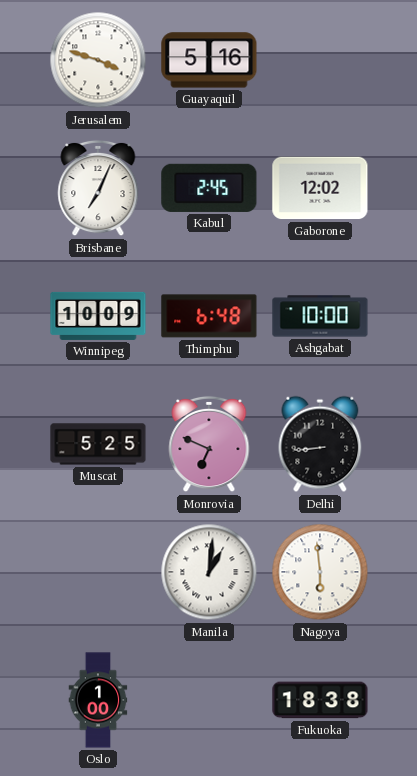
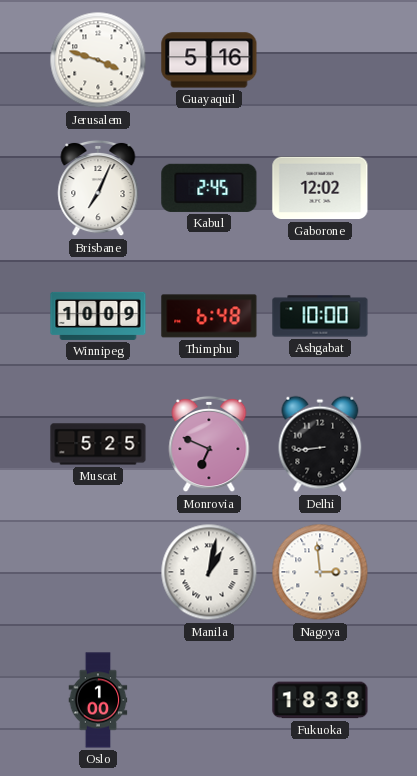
Manila: 1:01 -> 1:02 (209, 572)
Nagoya: 5:59 -> 2:59 (320, 572)
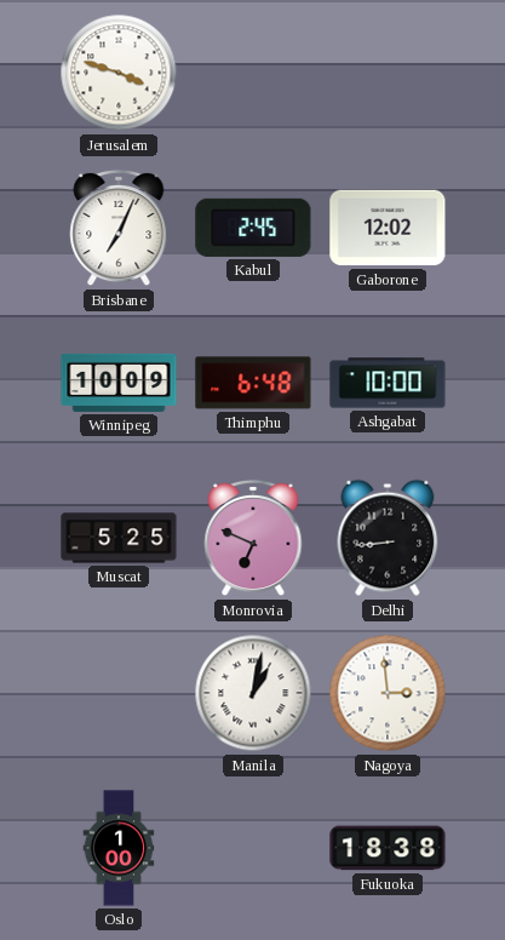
Guayaquil: 5:16 -> none (209, 60)
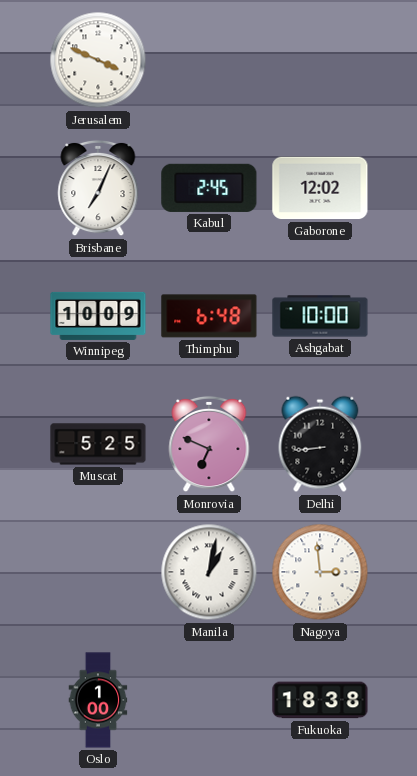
Jerusalem: 3:48 -> 3:49 (98, 60)
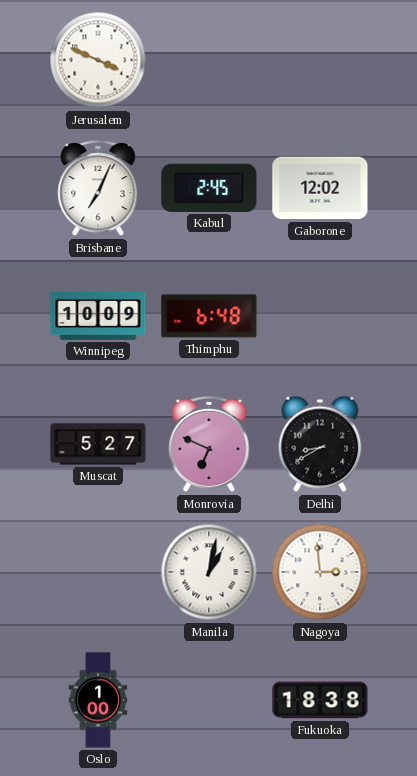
Ashgabat: 10:00 -> none (320, 316)
Muscat: 5:25 -> 5:27 (98, 444)
Delhi: 8:44 -> 8:40 (320, 444)
